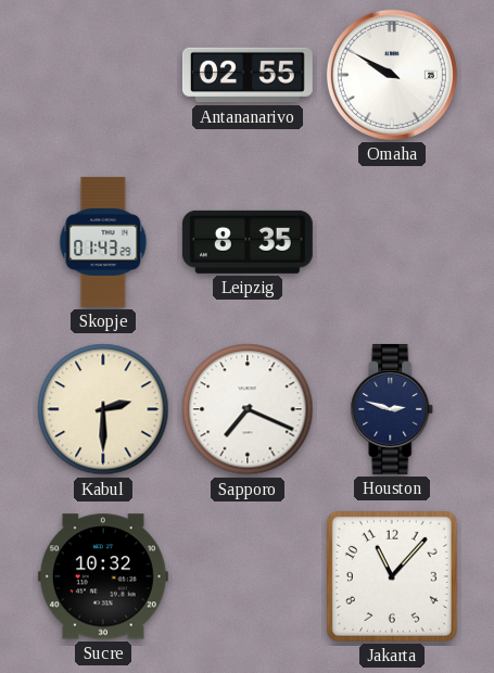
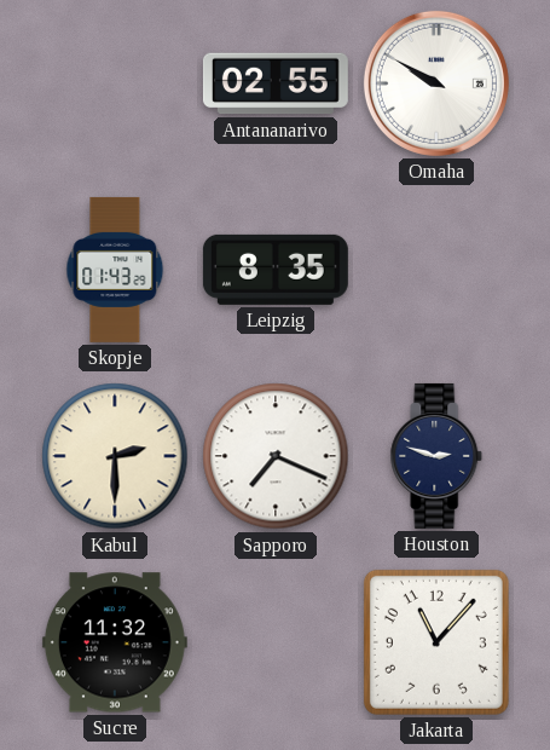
Sucre: 10:32 -> 11:32 (115, 642)
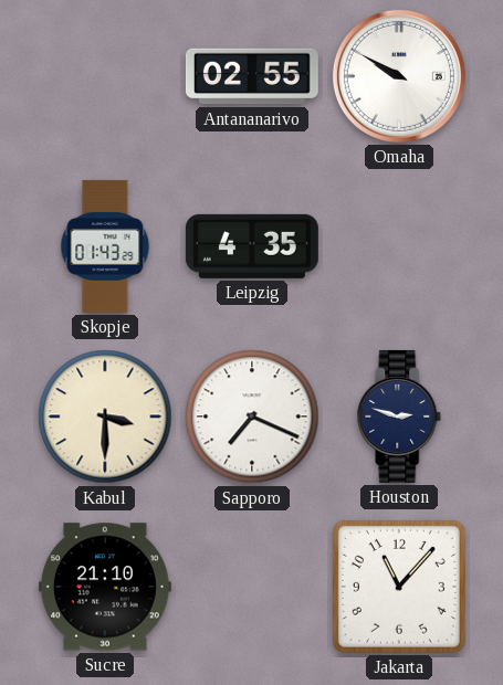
Leipzig: 8:35 -> 4:35 (252, 246)
Kabul: 2:30 -> 3:30 (105, 417)
Sucre: 11:32 -> 21:10 (105, 587)
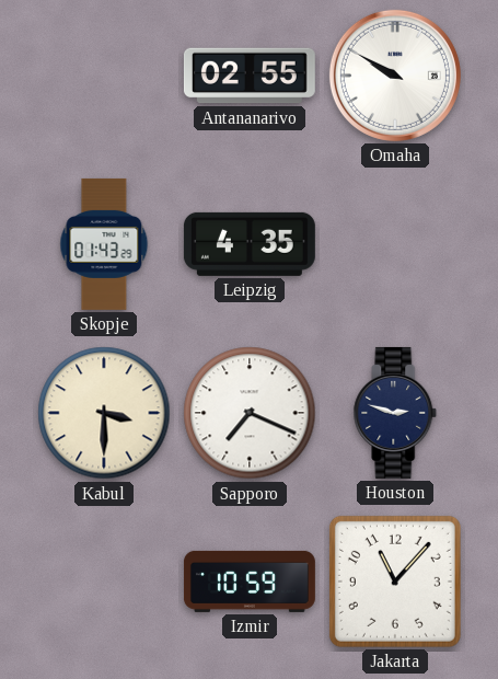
Sucre: 21:10 -> none (105, 587)
Izmir: none -> 10:59 (250, 582)
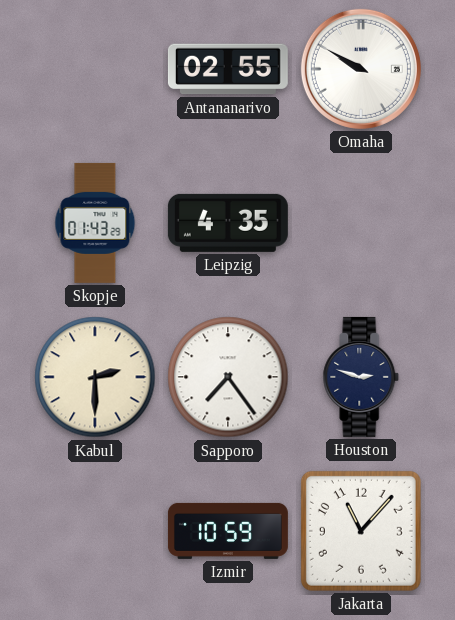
Kabul: 3:30 -> 2:30 (95, 377)
Sapporo: 7:19 -> 7:24 (228, 377)
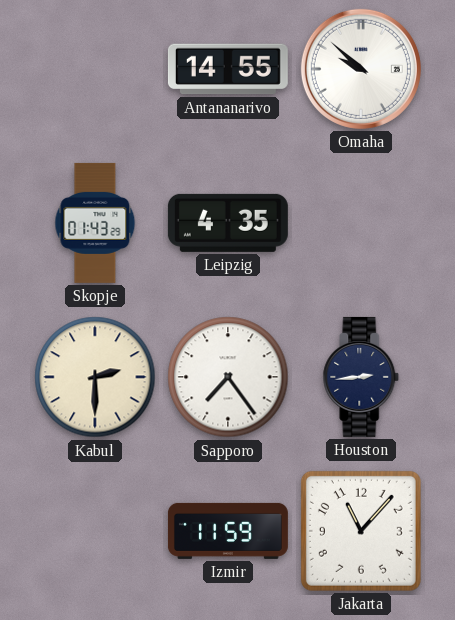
Antananarivo: 02:55 -> 14:55 (228, 69)
Omaha: 9:50 -> 9:52 (361, 69)
Houston: 2:48 -> 2:44 (361, 377)
Izmir: 10:59 -> 11:59 (228, 531)
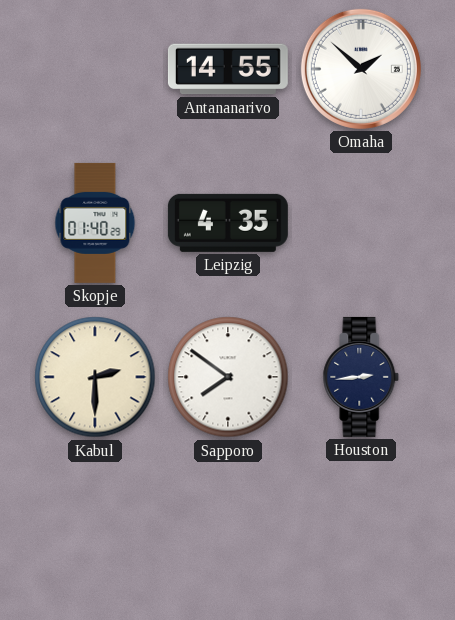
Omaha: 9:52 -> 1:52 (361, 69)
Skopje: 01:43 -> 01:40 (95, 223)
Sapporo: 7:24 -> 7:51 (228, 377)
Izmir: 11:59 -> none (228, 531)
Jakarta: 11:07 -> none (361, 531)
